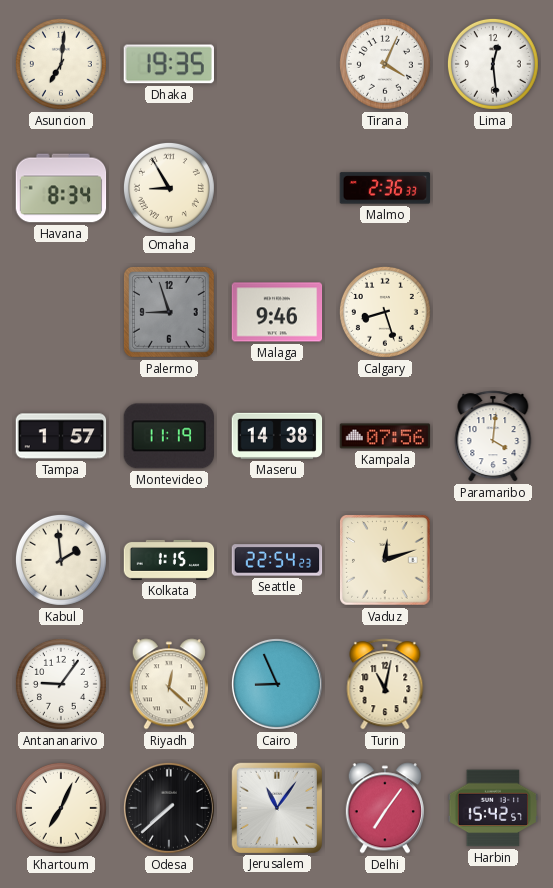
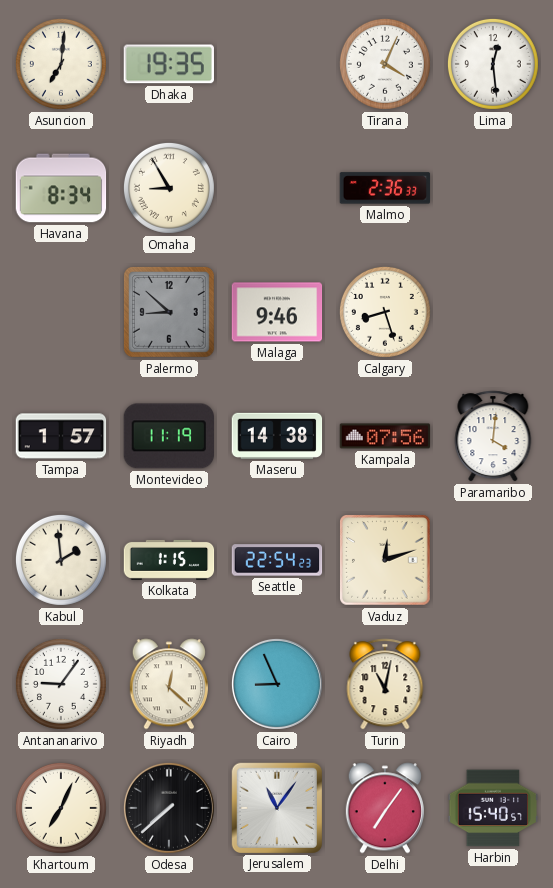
Palermo: 8:57 -> 8:52 (169, 312)
Harbin: 15:42 -> 15:40 (493, 808)
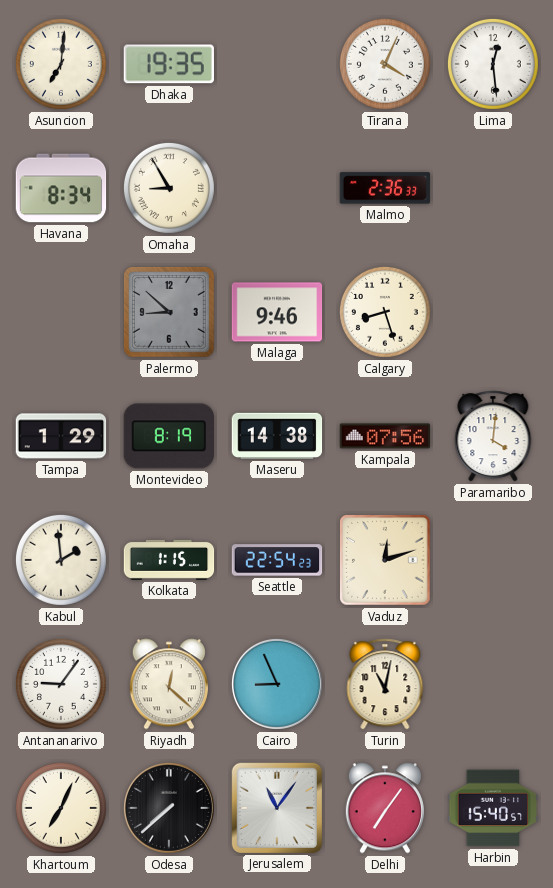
Tampa: 1:57 -> 1:29 (61, 436)
Montevideo: 11:19 -> 8:19 (168, 436)
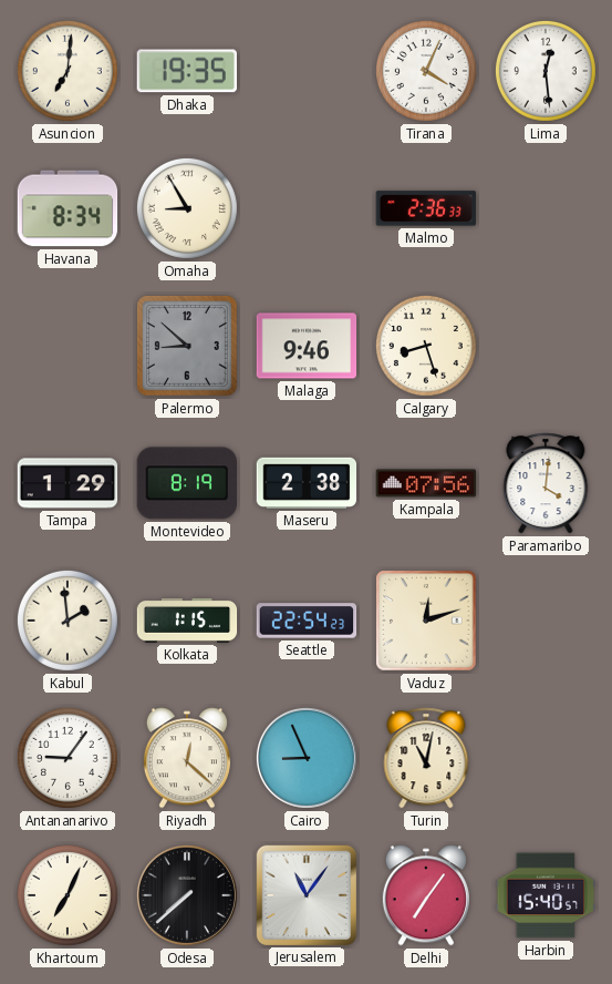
Maseru: 14:38 -> 2:38 (307, 483)
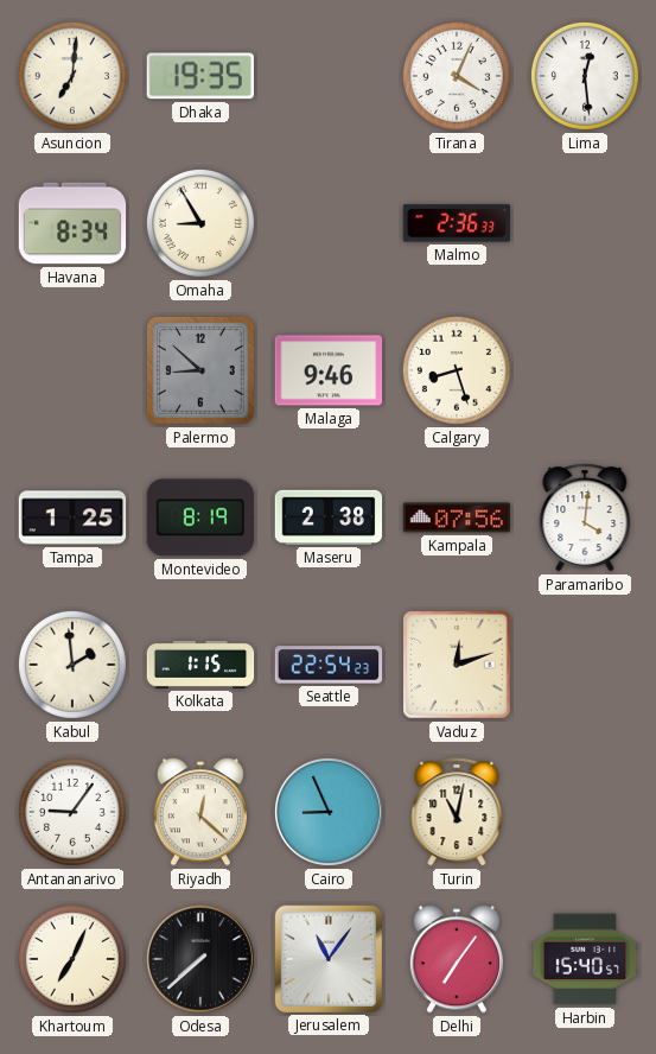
Tampa: 1:29 -> 1:25 (72, 518)
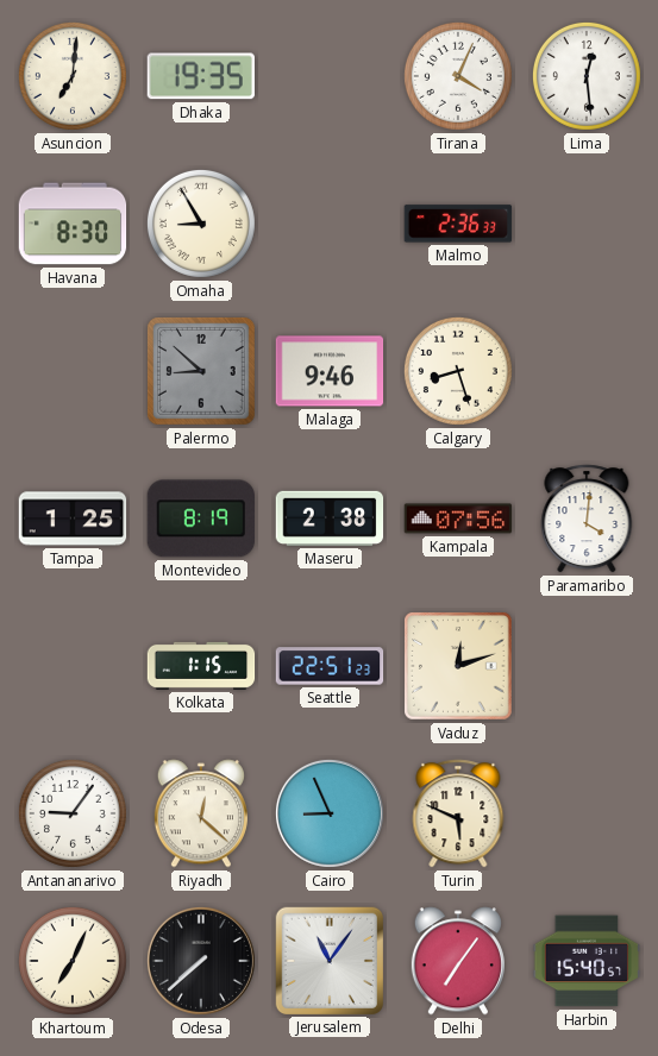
Havana: 8:34 -> 8:30 (73, 224)
Kabul: 1:59 -> none (72, 665)
Seattle: 22:54 -> 22:51 (330, 666)
Turin: 11:02 -> 5:49 (458, 813)
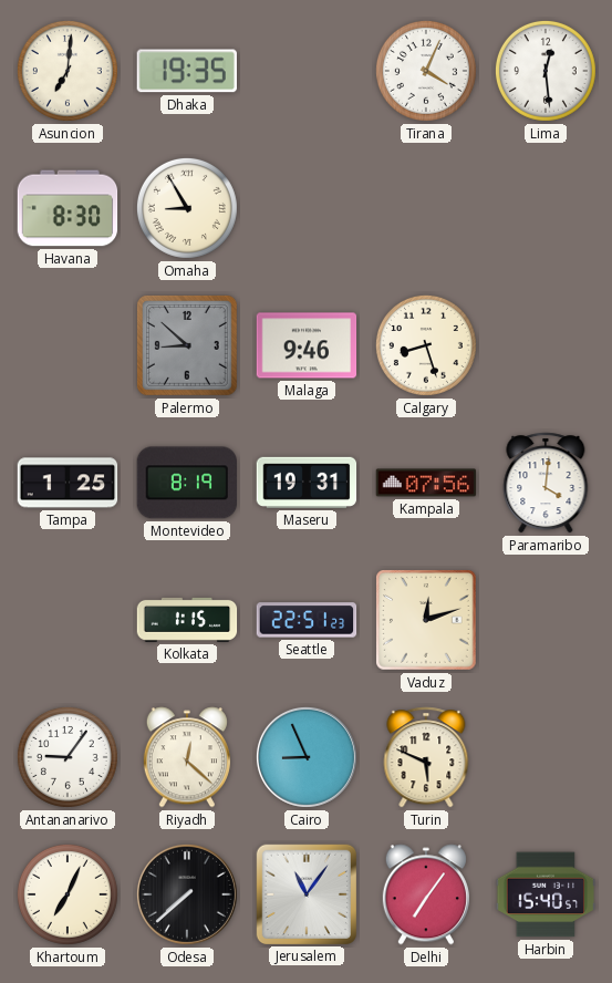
Malmo: 2:36 -> none (458, 224)
Maseru: 2:38 -> 19:31 (307, 483)
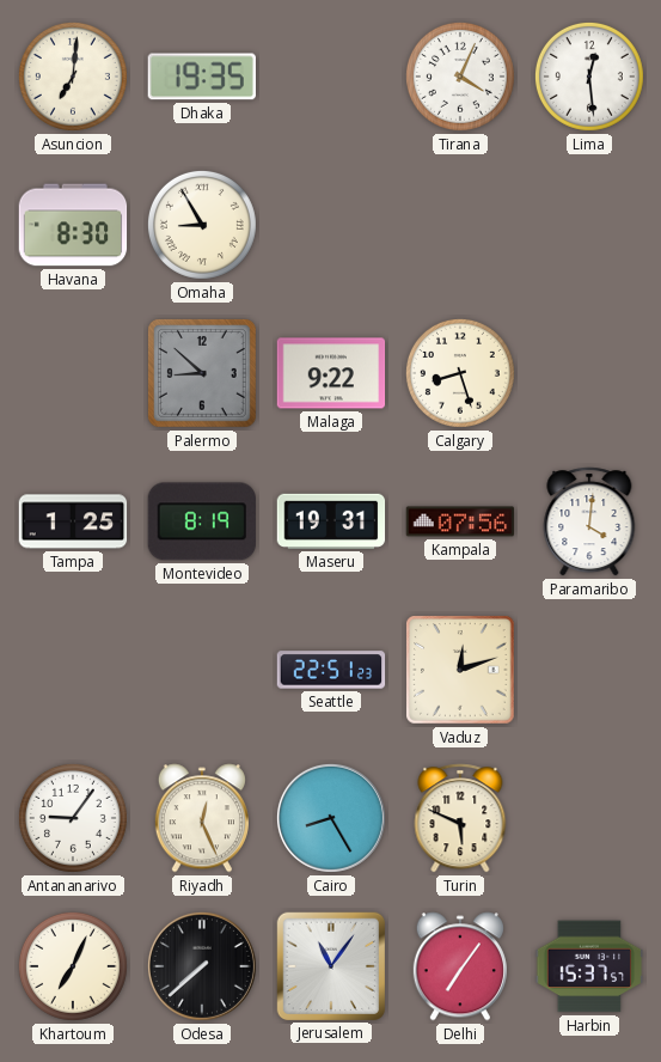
Malaga: 9:46 -> 9:22 (331, 373)
Kolkata: 1:15 -> none (187, 620)
Riyadh: 12:22 -> 12:26 (202, 818)
Cairo: 8:56 -> 8:25 (331, 818)
Harbin: 15:40 -> 15:37 (589, 966)
